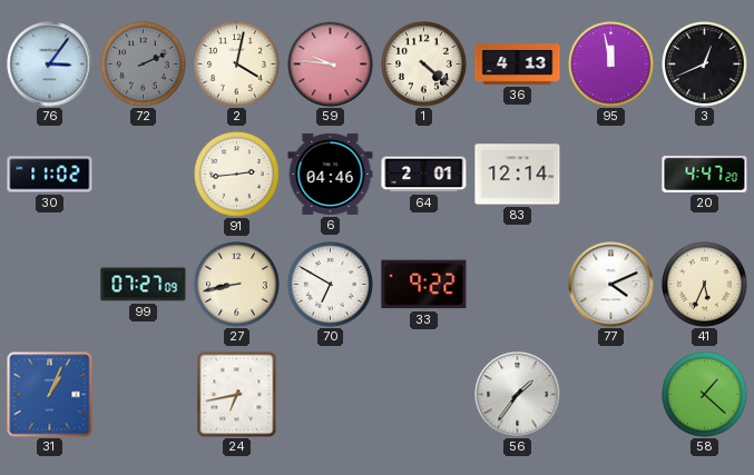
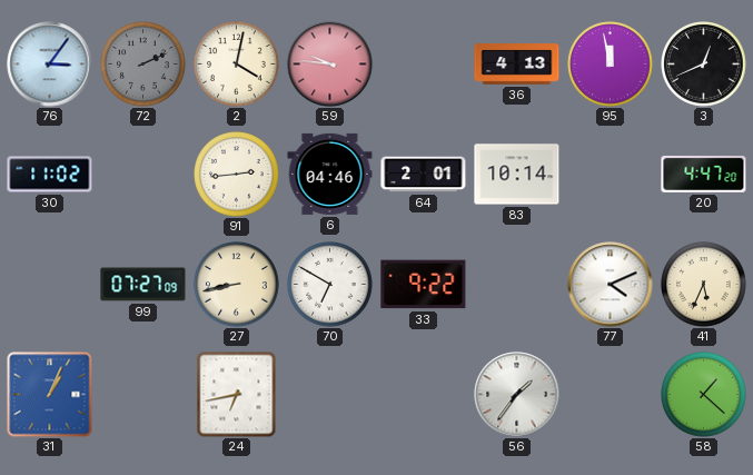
1: 4:22 -> none (424, 65)
83: 12:14 -> 10:14 (517, 175)
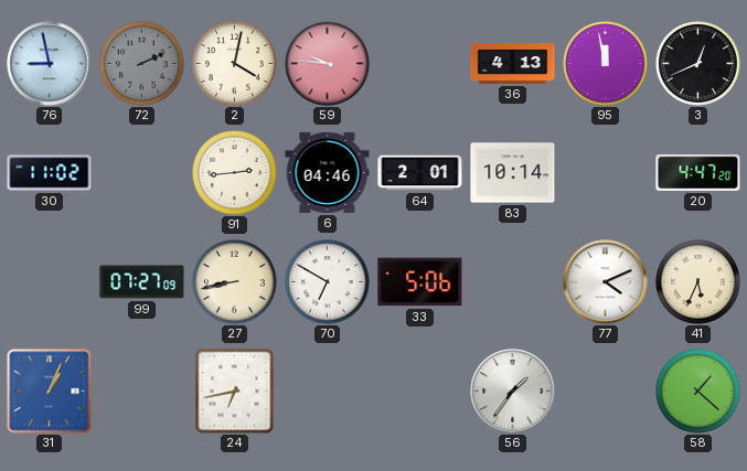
76: 3:06 -> 8:58 (50, 64)
33: 9:22 -> 5:06 (420, 282)
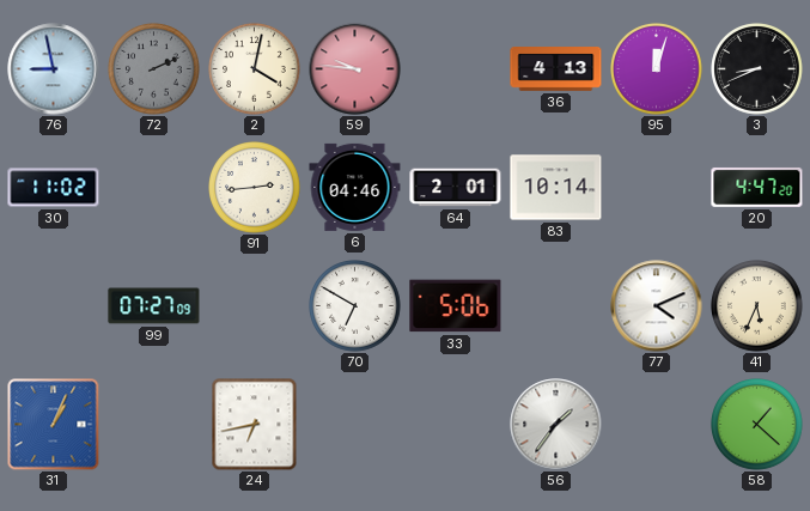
95: 11:58 -> 12:03 (657, 69)
3: 12:41 -> 8:41 (757, 69)
27: 8:43 -> none (235, 282)
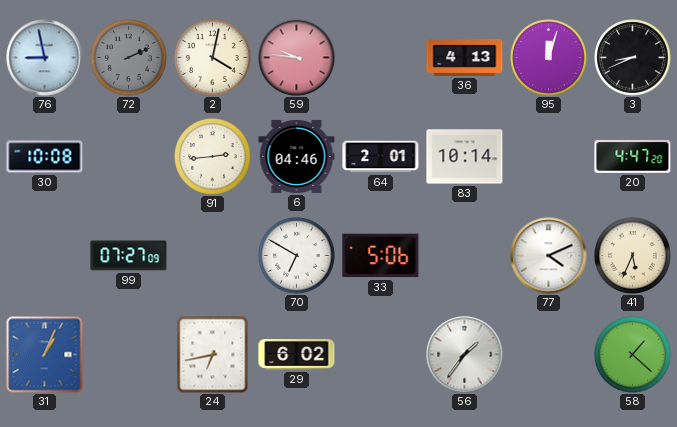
30: 11:02 -> 10:08 (45, 157)
29: none -> 6:02 (297, 355)
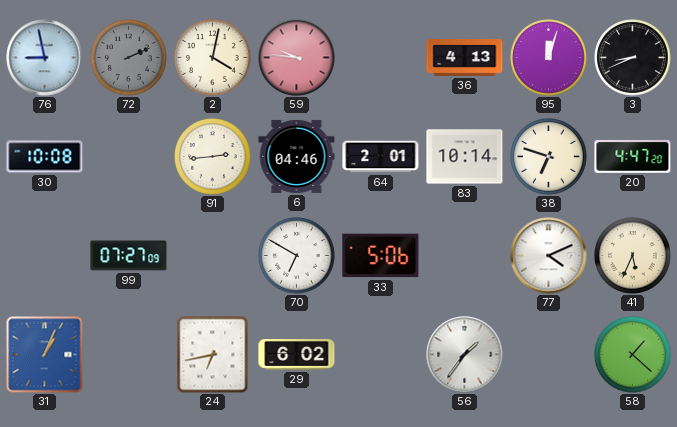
38: none -> 6:48 (549, 157)
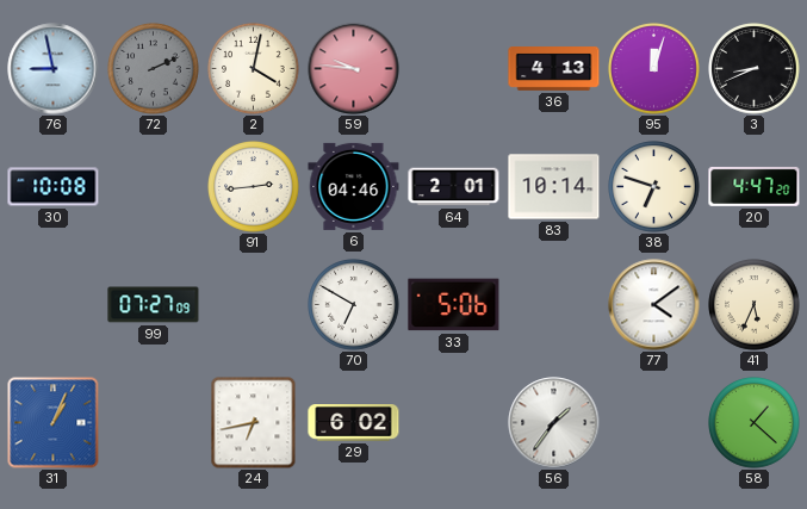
77: 4:11 -> 4:09 (654, 305)
